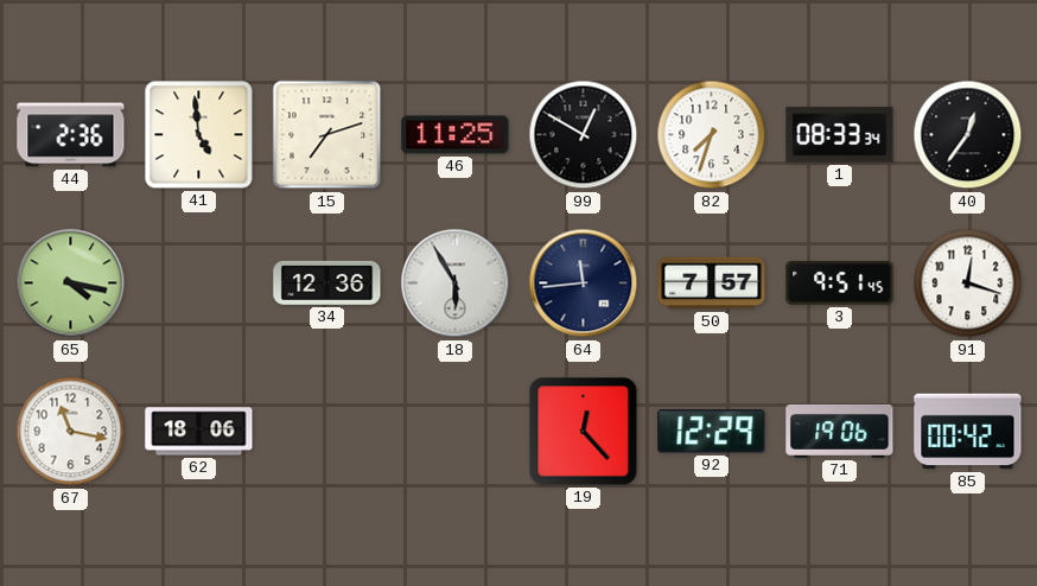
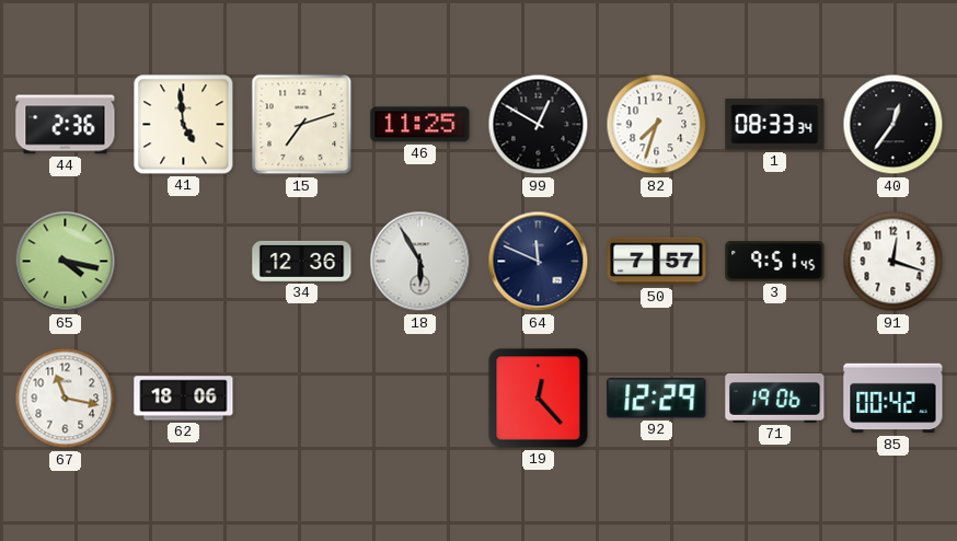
64: 11:44 -> 11:49 (539, 262)
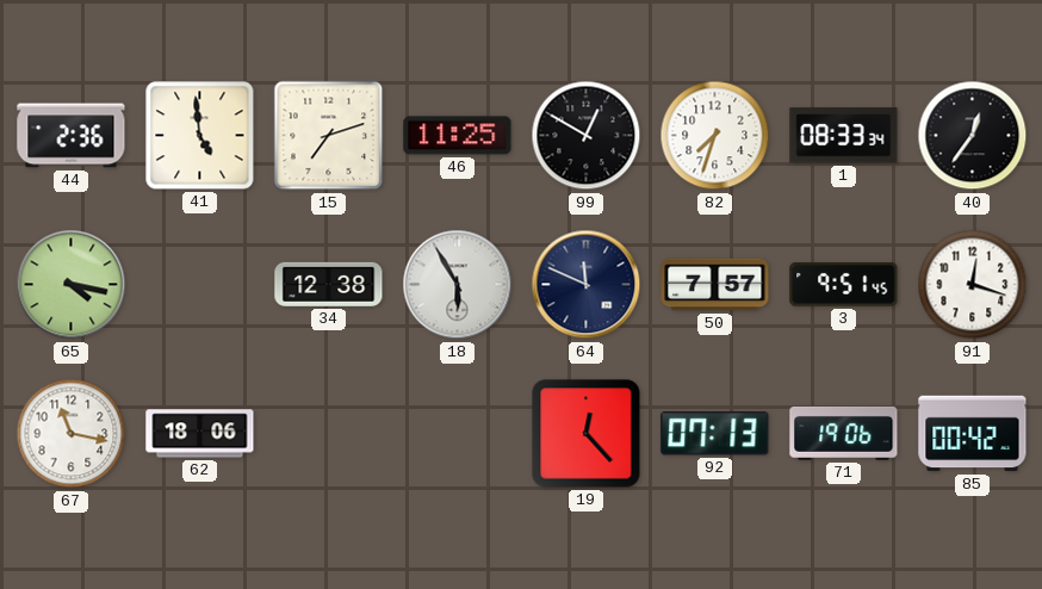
34: 12:36 -> 12:38 (329, 284)
92: 12:29 -> 07:13 (715, 434)
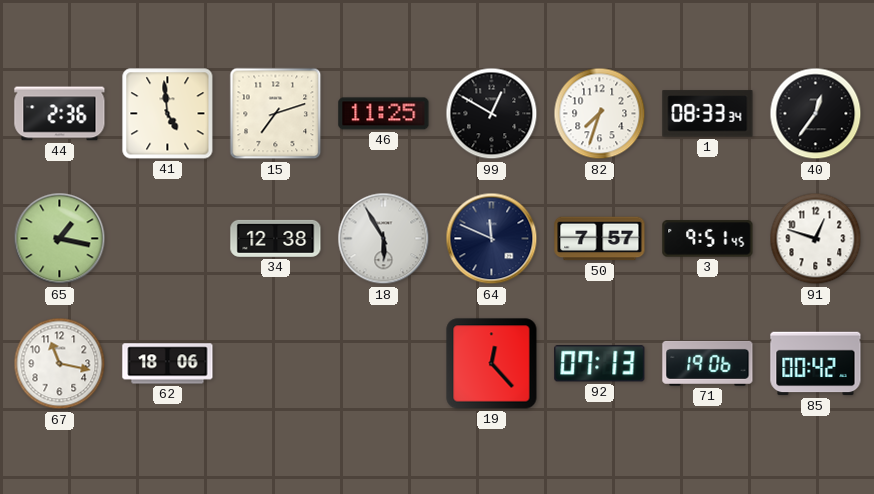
65: 4:17 -> 1:17 (60, 239)
91: 12:18 -> 12:48 (816, 239)
